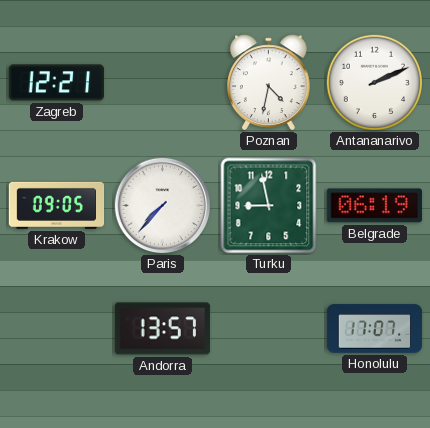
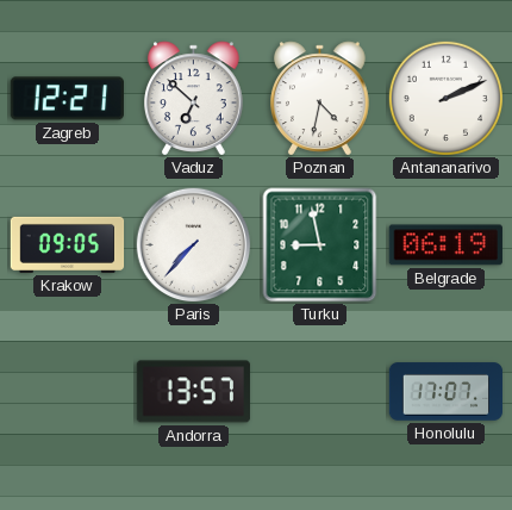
Vaduz: none -> 6:52 (194, 99)
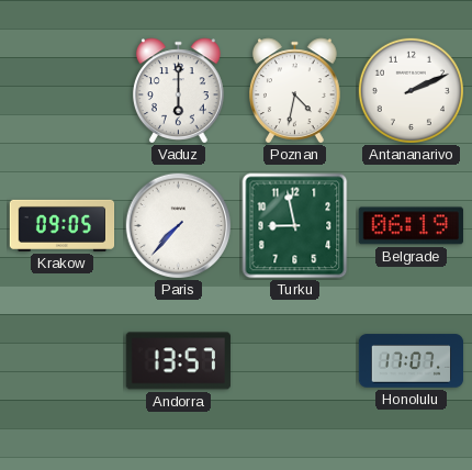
Zagreb: 12:21 -> none (67, 99)
Vaduz: 6:52 -> 6:00 (179, 91)
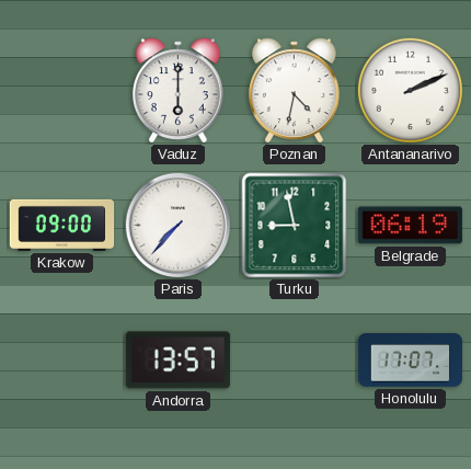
Krakow: 09:05 -> 09:00 (62, 225)
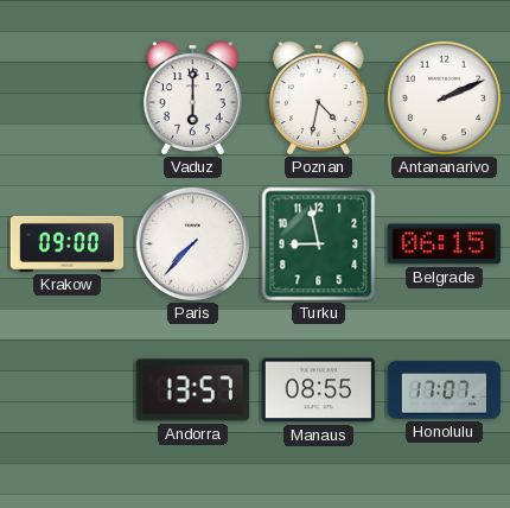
Belgrade: 06:19 -> 06:15 (444, 245)
Manaus: none -> 08:55 (318, 390)
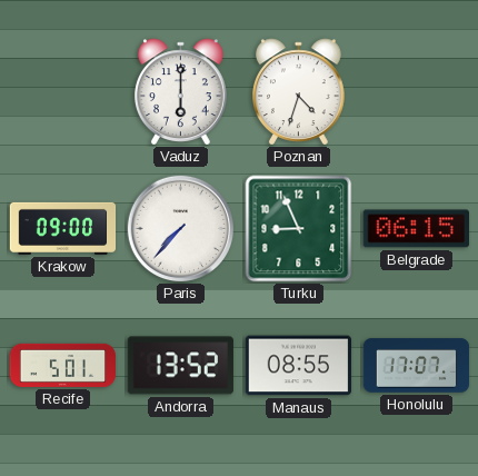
Poznan: 4:32 -> 4:33 (299, 92)
Antananarivo: 2:11 -> none (444, 97)
Turku: 8:58 -> 8:56 (299, 229)
Recife: none -> 5:01 (62, 365)
Andorra: 13:57 -> 13:52 (180, 366)
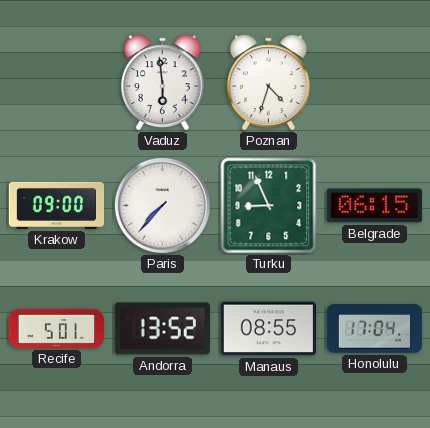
Vaduz: 6:00 -> 5:59 (163, 83)
Honolulu: 17:07 -> 17:04 (375, 329)
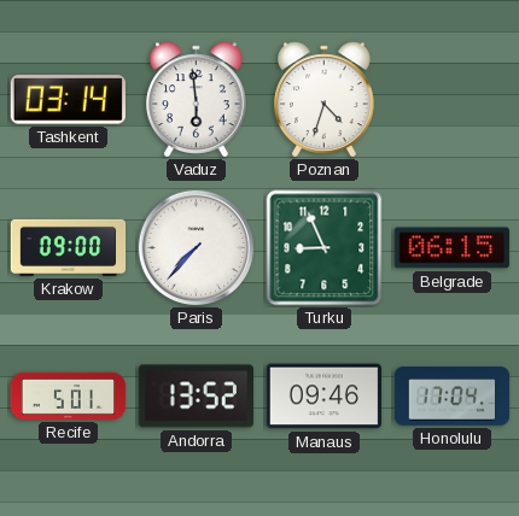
Tashkent: none -> 03:14 (68, 100)
Manaus: 08:55 -> 09:46 (323, 397)
